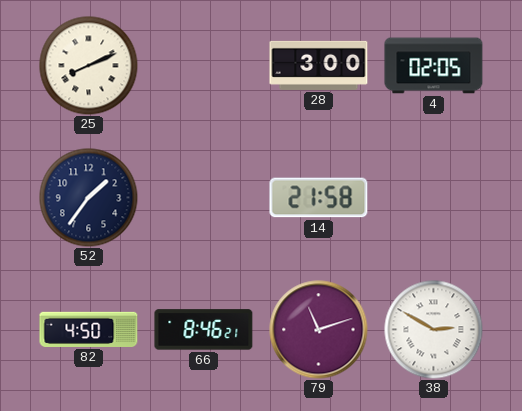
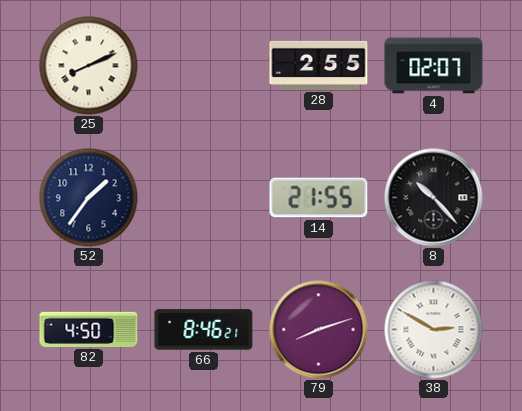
28: 3:00 -> 2:55 (319, 65)
4: 02:05 -> 02:07 (434, 66)
14: 21:58 -> 21:55 (319, 198)
8: none -> 10:23 (434, 198)
79: 11:12 -> 8:12 (319, 330)
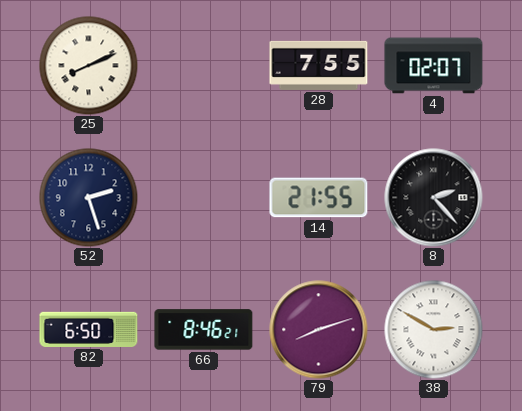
28: 2:55 -> 7:55 (319, 65)
52: 1:36 -> 2:27 (89, 198)
8: 10:23 -> 2:23 (434, 198)
82: 4:50 -> 6:50 (89, 329)
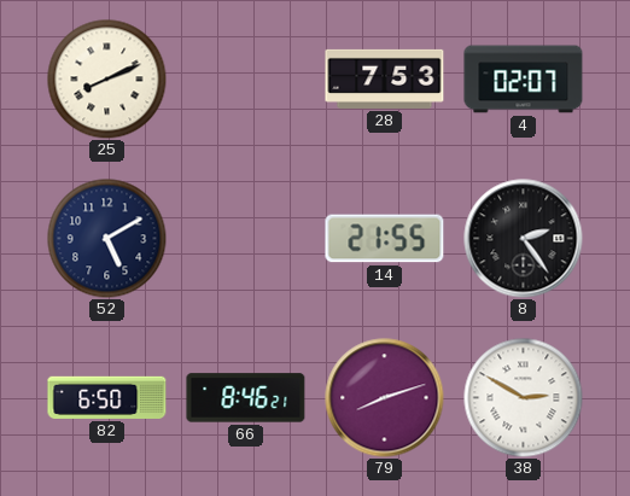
28: 7:55 -> 7:53 (385, 78)
52: 2:27 -> 5:10 (107, 239)
8: 2:23 -> 2:24 (524, 239)
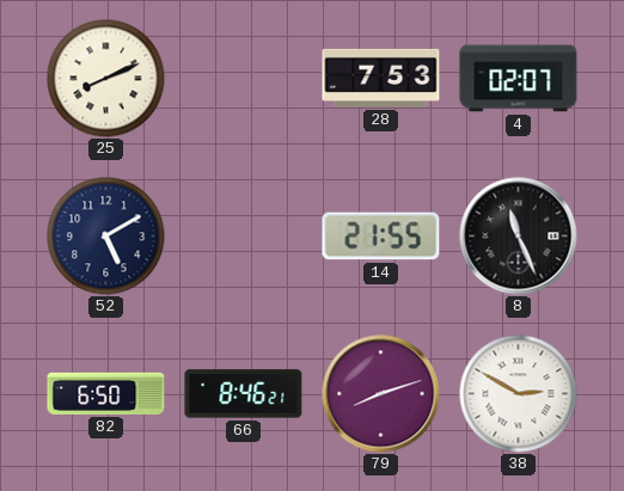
8: 2:24 -> 11:26 (519, 237)
